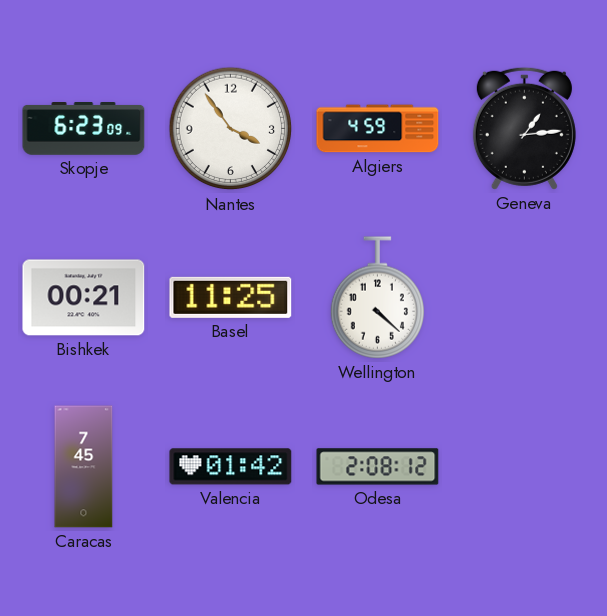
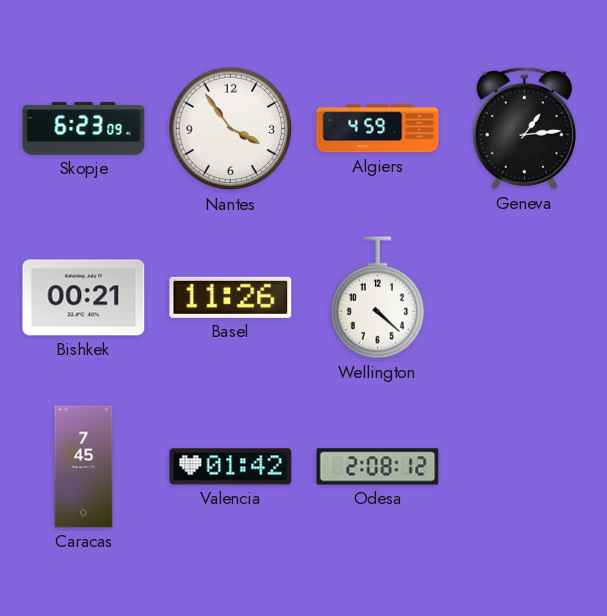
Basel: 11:25 -> 11:26 (231, 297)
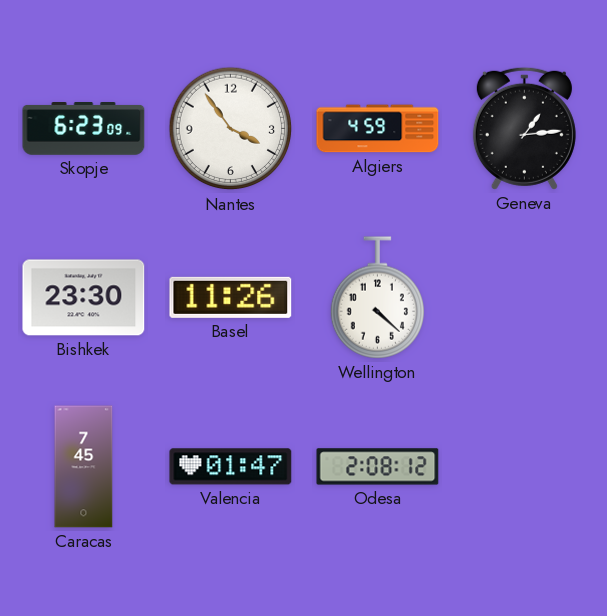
Bishkek: 00:21 -> 23:30 (84, 298)
Valencia: 01:42 -> 01:47 (231, 467)
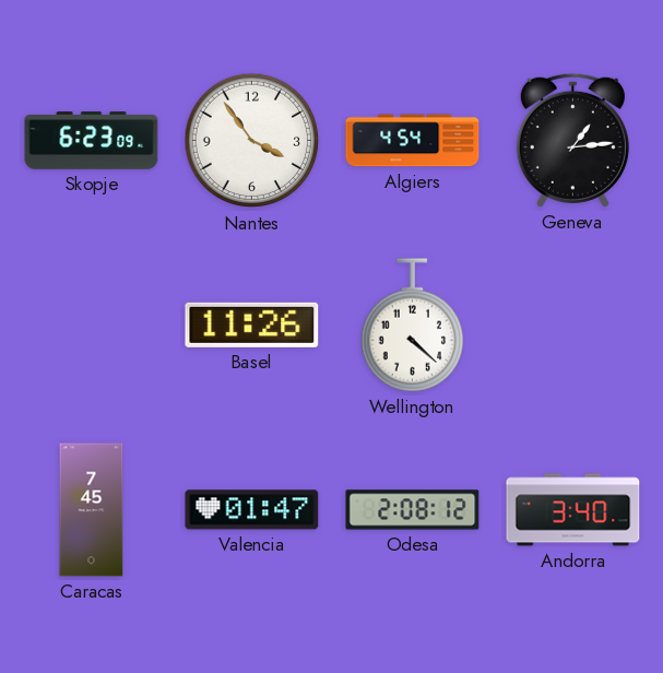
Algiers: 4:59 -> 4:54 (413, 141)
Bishkek: 23:30 -> none (84, 298)
Andorra: none -> 3:40 (573, 510)
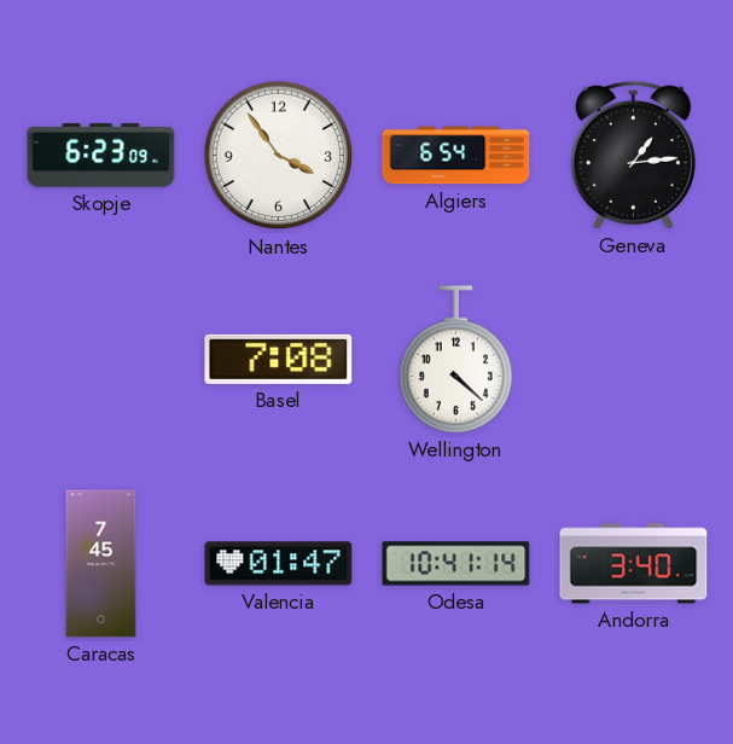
Algiers: 4:54 -> 6:54 (456, 156)
Basel: 11:26 -> 7:08 (279, 359)
Odesa: 2:08 -> 10:41 (456, 564)
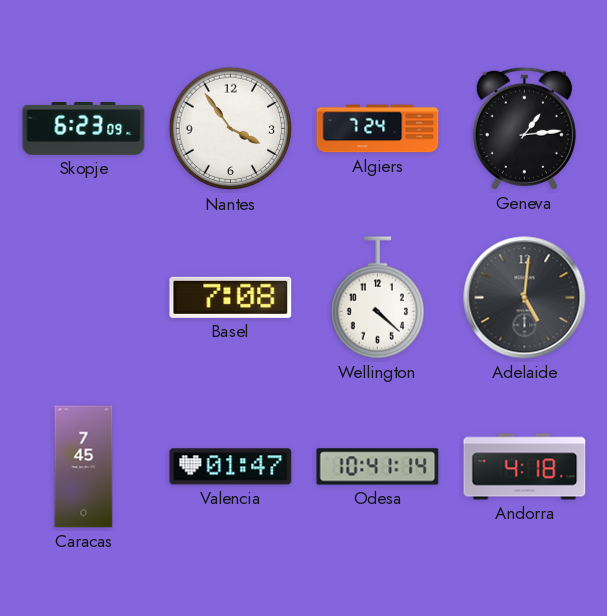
Algiers: 6:54 -> 7:24 (378, 129)
Adelaide: none -> 5:01 (525, 298)
Andorra: 3:40 -> 4:18 (525, 467)
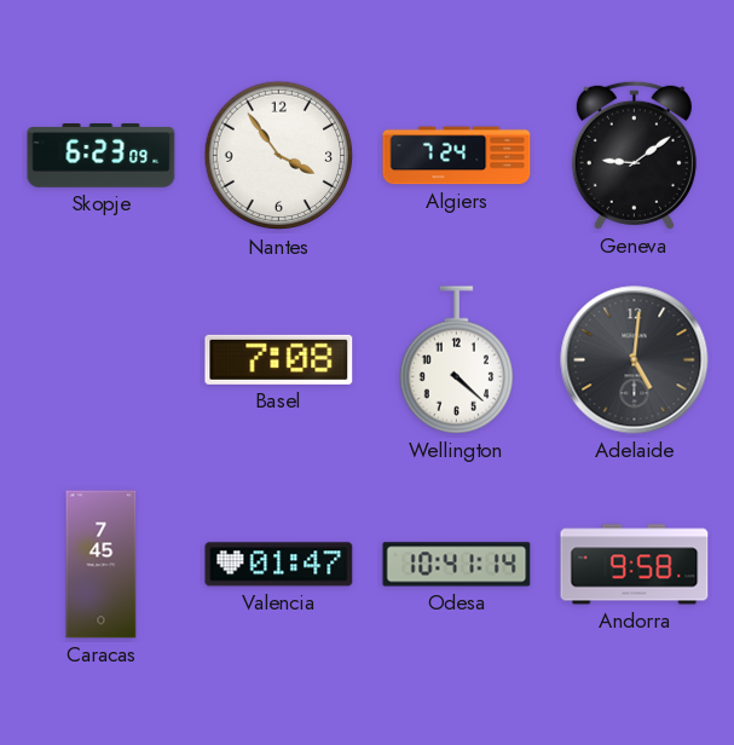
Geneva: 1:14 -> 9:09 (634, 155)
Andorra: 4:18 -> 9:58 (635, 565)
